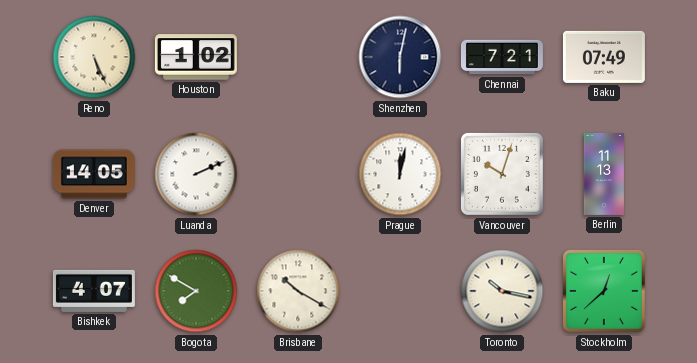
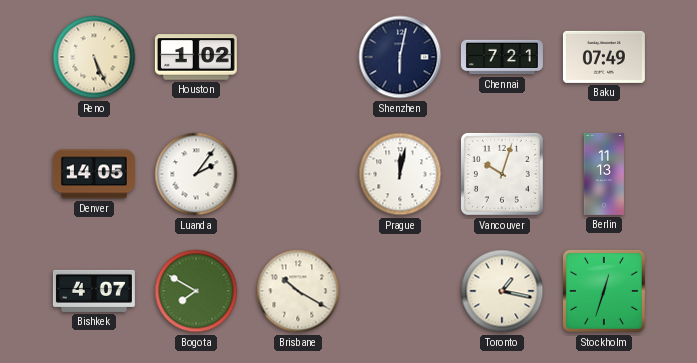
Luanda: 2:11 -> 2:06 (196, 174)
Toronto: 10:17 -> 1:17 (502, 291)
Stockholm: 12:38 -> 12:33 (604, 291)
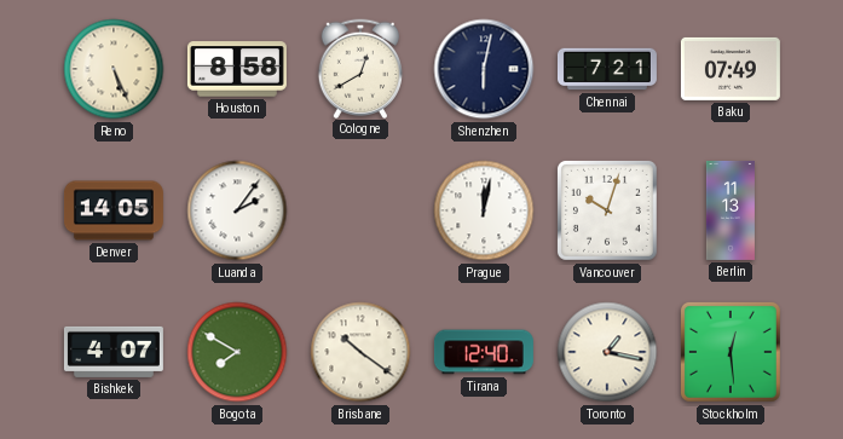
Houston: 1:02 -> 8:58 (237, 69)
Cologne: none -> 12:40 (360, 68)
Brisbane: 10:20 -> 10:21 (360, 352)
Tirana: none -> 12:40 (484, 352)
Stockholm: 12:33 -> 12:29 (731, 352)
